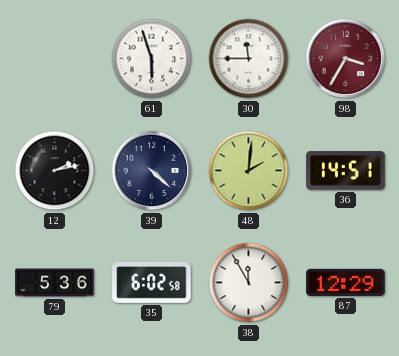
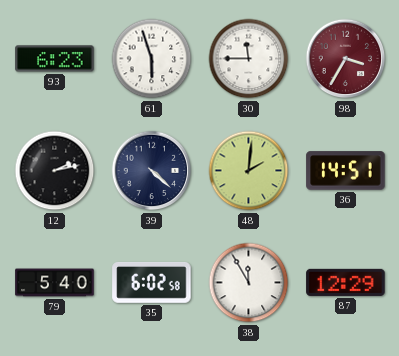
93: none -> 6:23 (55, 59)
79: 5:36 -> 5:40 (55, 283)
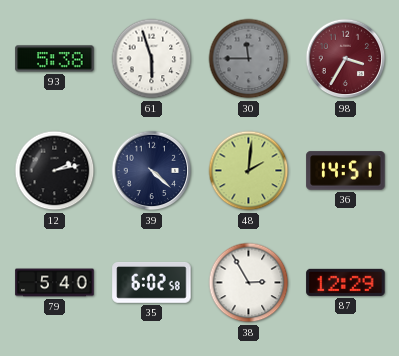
93: 6:23 -> 5:38 (55, 59)
30 dial: white -> grey (249, 59)
38: 11:55 -> 2:55 (249, 283)
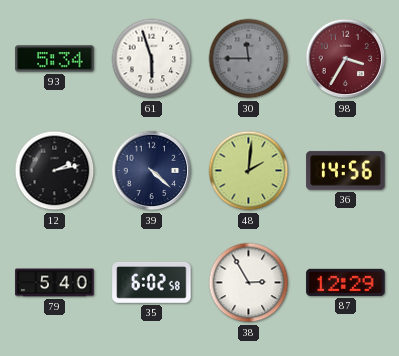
93: 5:38 -> 5:34 (55, 59)
36: 14:51 -> 14:56 (346, 171)
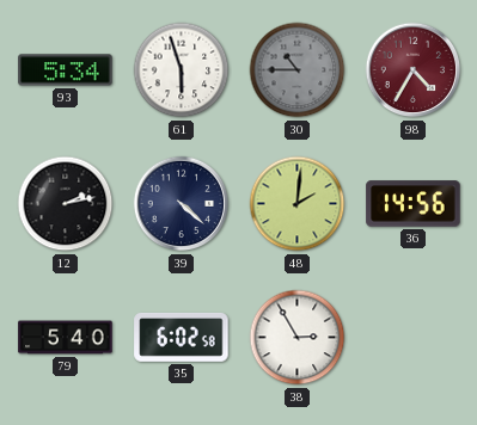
30: 11:45 -> 10:45 (298, 70)
98: 3:35 -> 4:35 (414, 70)
87: 12:29 -> none (346, 282)
